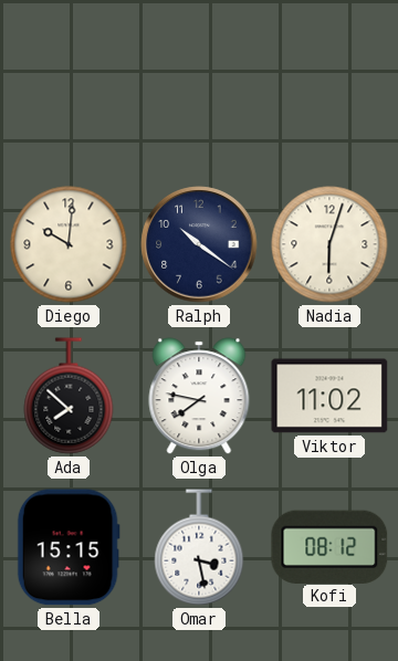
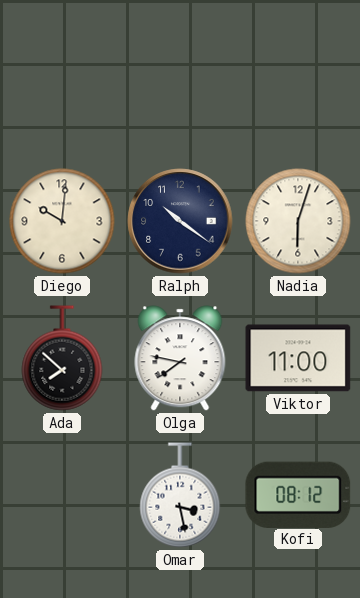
Viktor: 11:02 -> 11:00 (298, 358)
Bella: 15:15 -> none (69, 547)
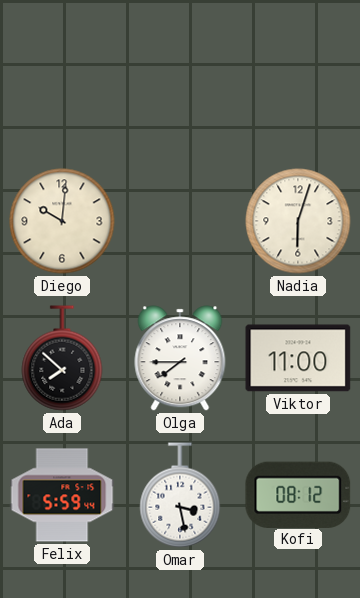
Ralph: 10:21 -> none (180, 221)
Olga: 7:47 -> 7:45 (180, 358)
Felix: none -> 5:59 (62, 495)
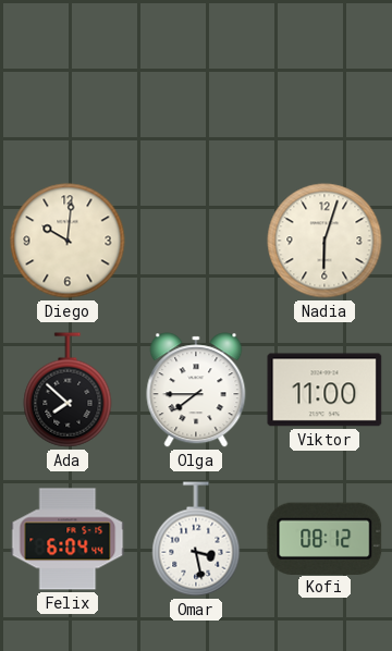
Felix: 5:59 -> 6:04 (68, 539)
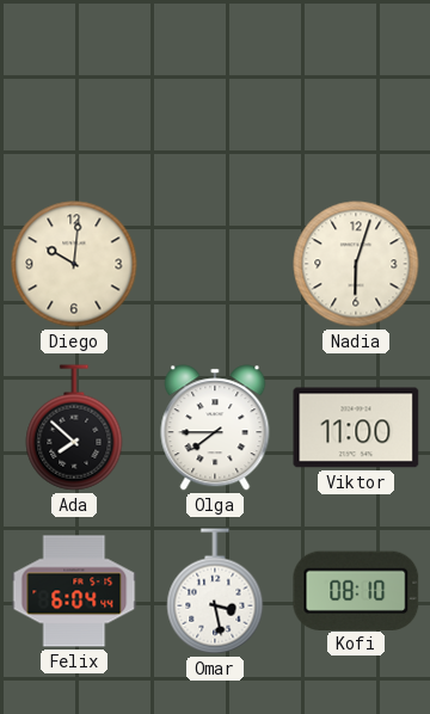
Kofi: 08:12 -> 08:10 (356, 590)
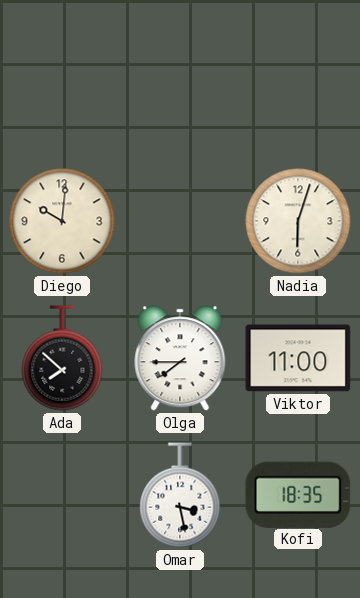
Felix: 6:04 -> none (74, 591)
Kofi: 08:10 -> 18:35 (298, 494)
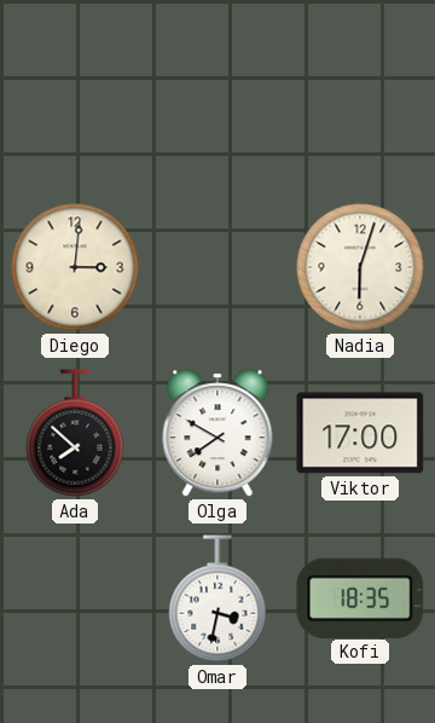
Diego: 10:01 -> 3:01 (75, 267)
Olga: 7:45 -> 7:50 (217, 433)
Viktor: 11:00 -> 17:00 (360, 433)
Omar: 3:28 -> 3:32 (217, 598)
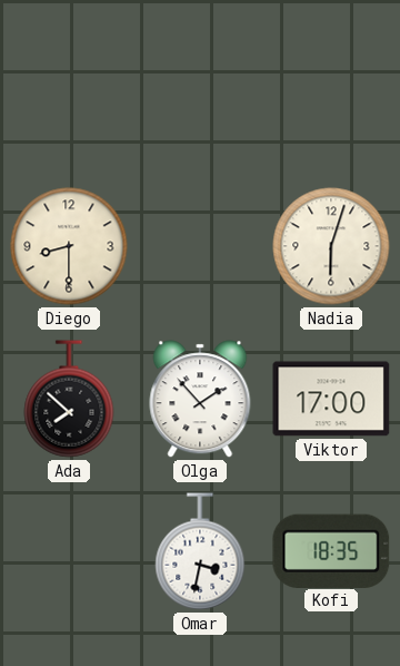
Diego: 3:01 -> 8:30 (69, 246)
Olga: 7:50 -> 1:53 (200, 399)
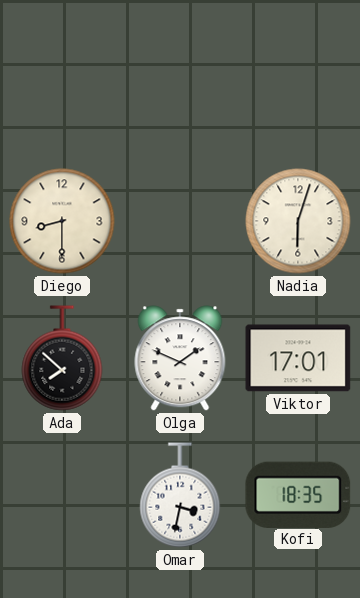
Olga: 1:53 -> 1:49 (180, 358)
Viktor: 17:00 -> 17:01 (298, 358)
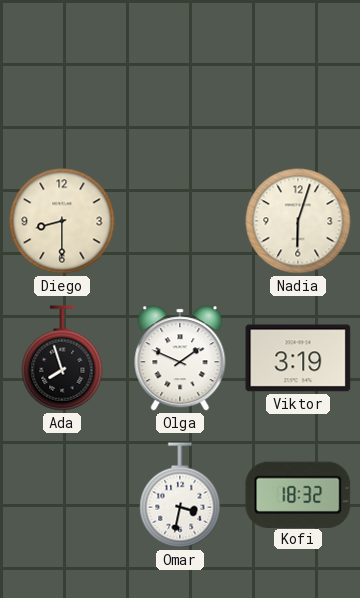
Ada: 7:52 -> 7:57 (62, 358)
Viktor: 17:01 -> 3:19 (298, 358)
Kofi: 18:35 -> 18:32 (298, 494)
